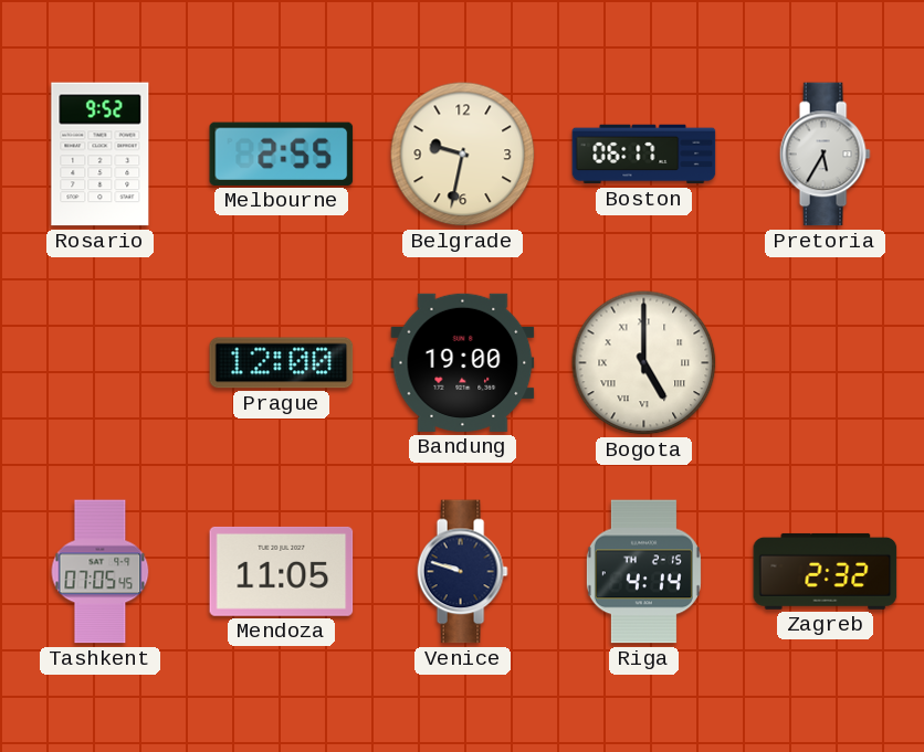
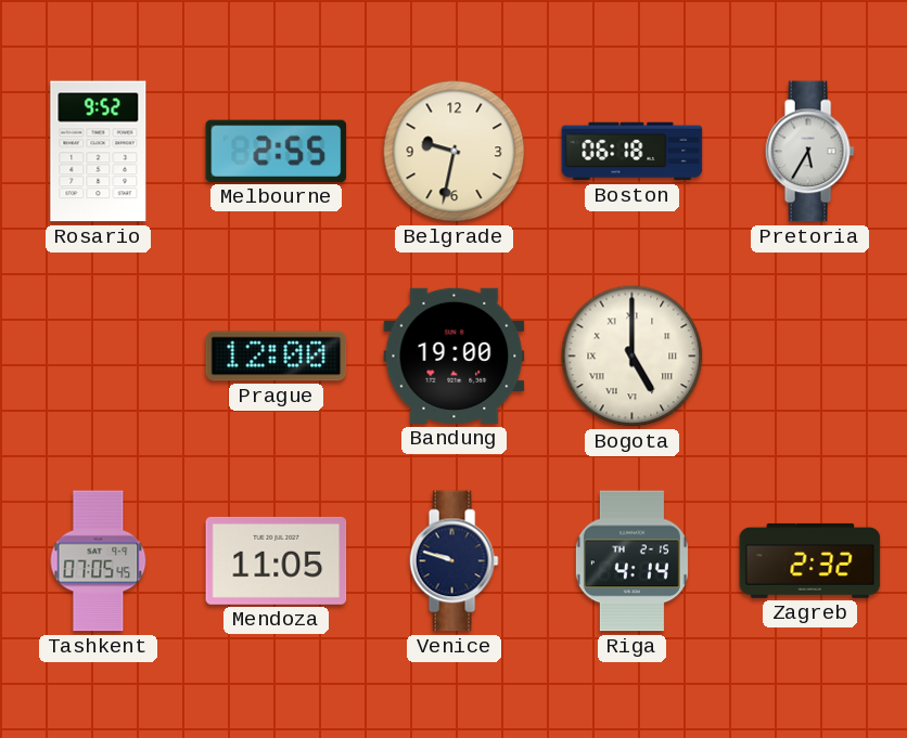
Boston: 06:17 -> 06:18 (633, 152)
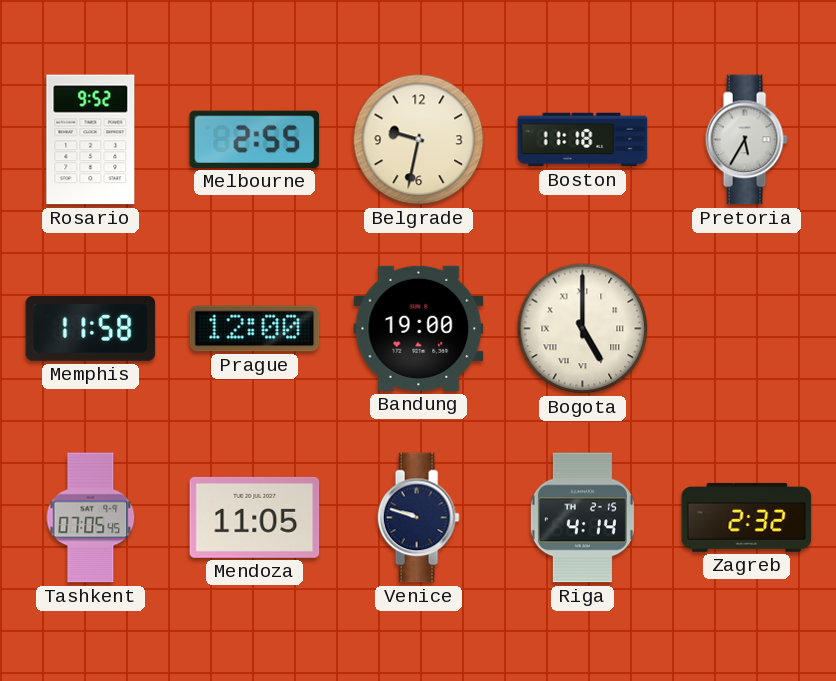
Boston: 06:18 -> 11:18 (583, 140)
Memphis: none -> 11:58 (91, 328)
